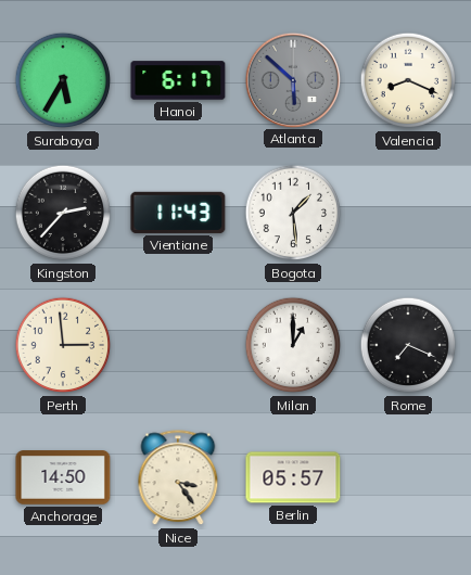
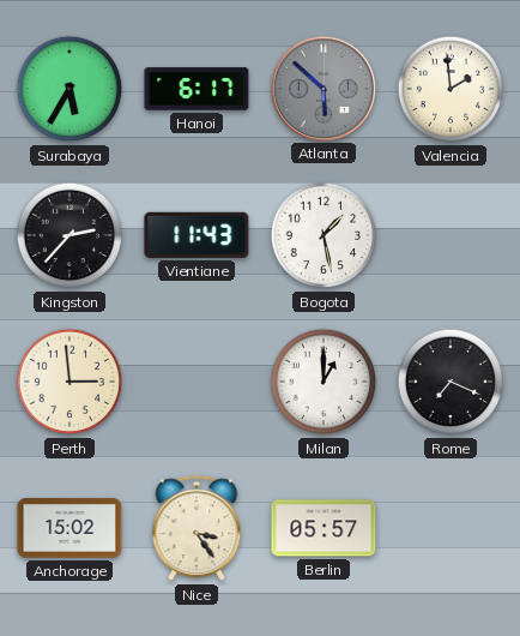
Valencia: 8:19 -> 1:59 (451, 89)
Bogota: 1:29 -> 1:28 (324, 235)
Anchorage: 14:50 -> 15:02 (69, 528)
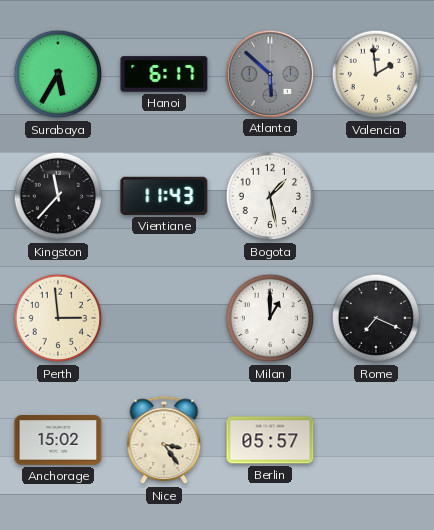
Kingston: 2:37 -> 11:37 (58, 196)
